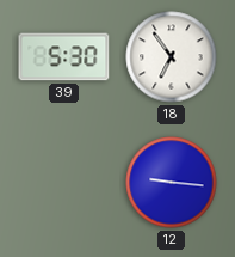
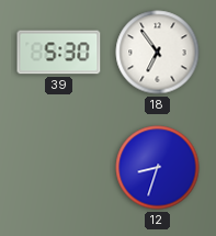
12: 9:16 -> 8:33 (158, 168)
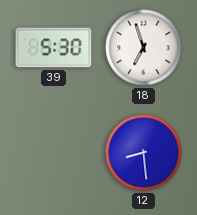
18: 6:54 -> 6:57 (144, 48)
12: 8:33 -> 8:29 (144, 153)
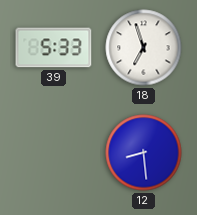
39: 5:30 -> 5:33 (54, 48)
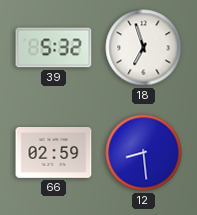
39: 5:33 -> 5:32 (54, 48)
66: none -> 02:59 (54, 153)
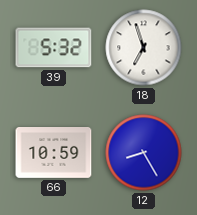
66: 02:59 -> 10:59 (54, 153)
12: 8:29 -> 8:25 (144, 153)
